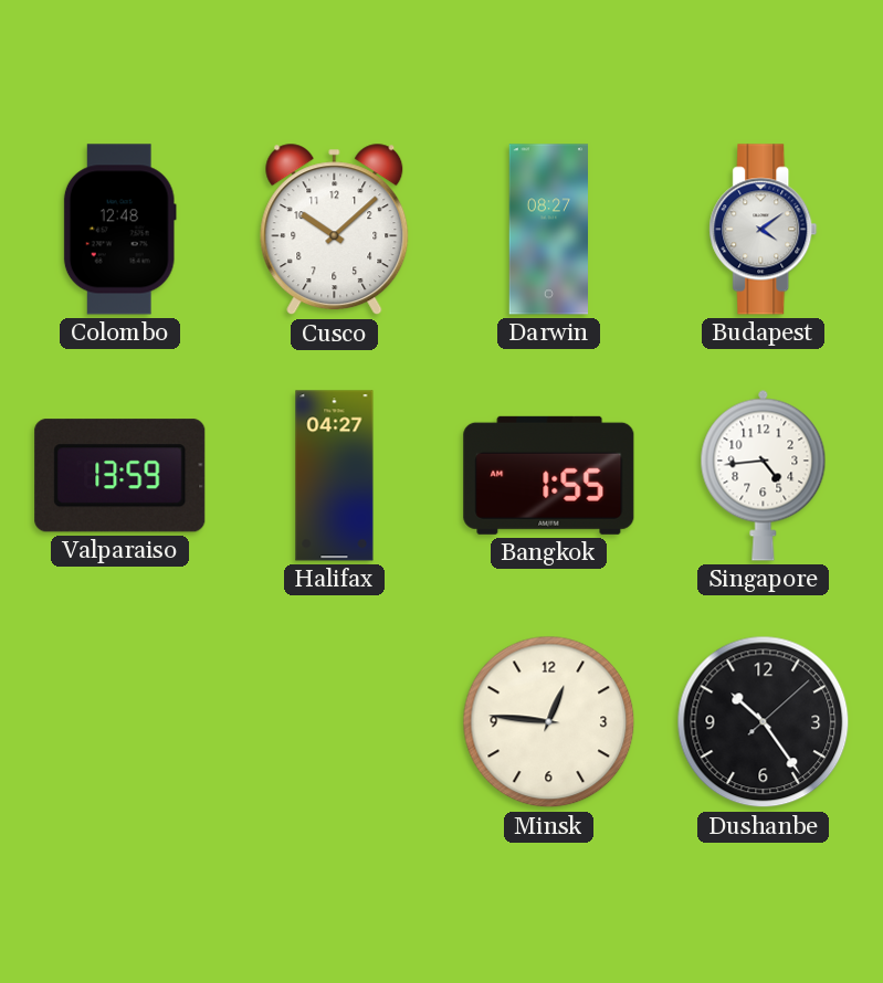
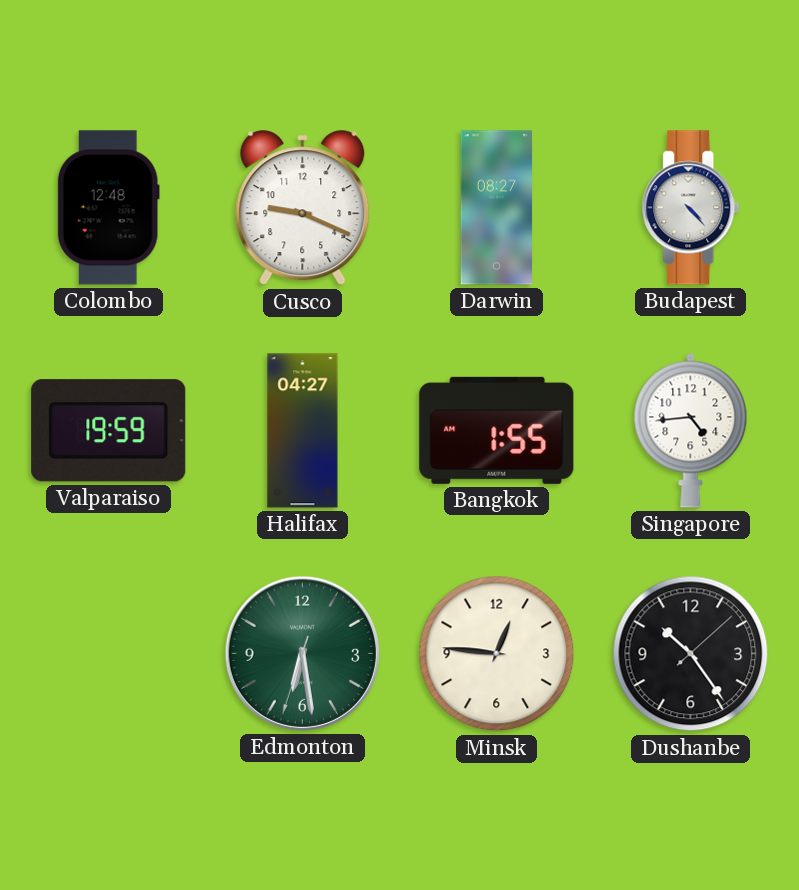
Cusco: 10:08 -> 9:19 (303, 208)
Budapest: 4:09 -> 4:23 (691, 208)
Valparaiso: 13:59 -> 19:59 (109, 431)
Edmonton: none -> 6:28 (302, 653)
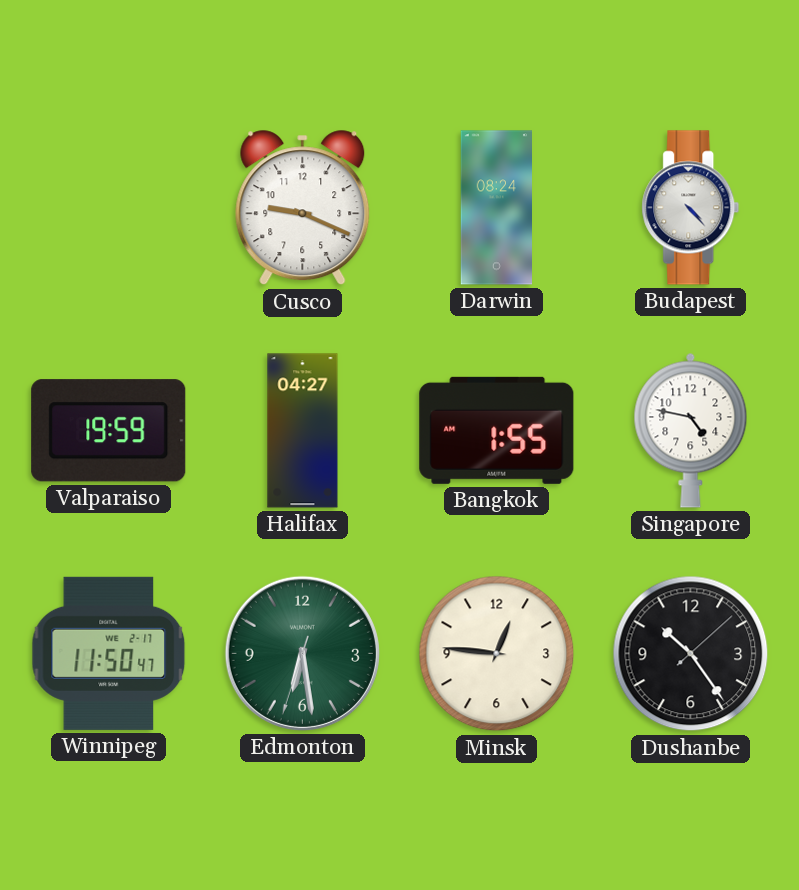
Colombo: 12:48 -> none (108, 208)
Darwin: 08:27 -> 08:24 (496, 208)
Singapore: 4:44 -> 4:47 (691, 430)
Winnipeg: none -> 11:50 (109, 653)
